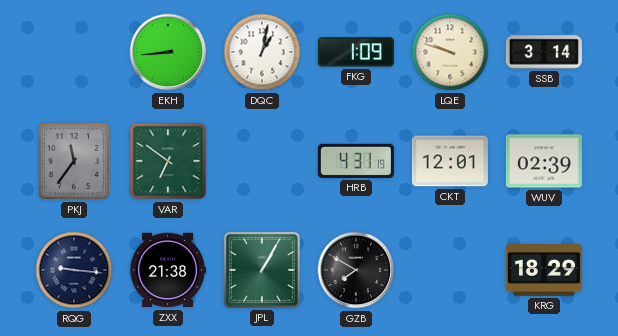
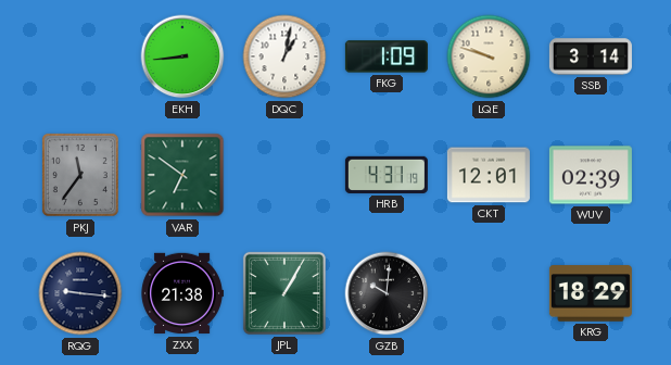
GZB: 7:50 -> 10:01 (387, 293)
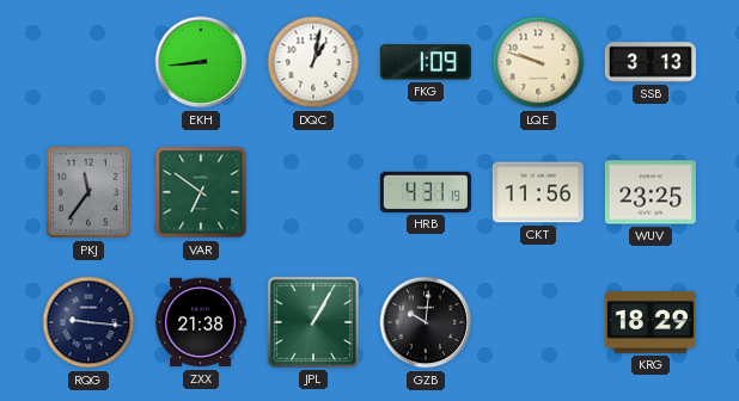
SSB: 3:14 -> 3:13 (651, 62)
CKT: 12:01 -> 11:56 (538, 192)
WUV: 02:39 -> 23:25 (651, 192)
